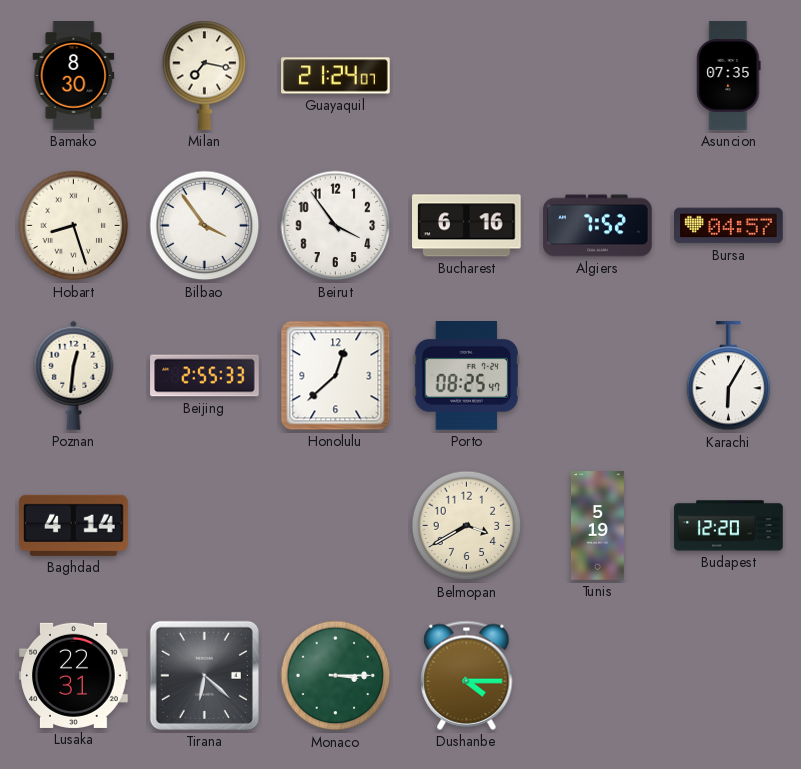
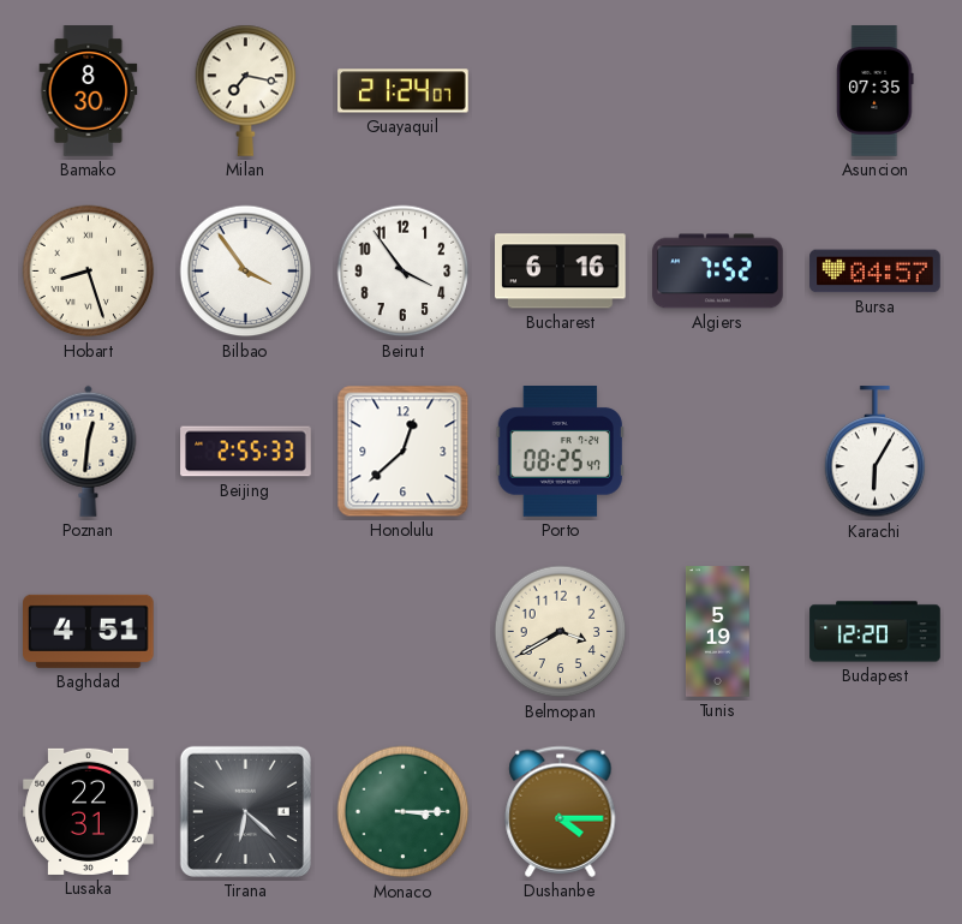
Baghdad: 4:14 -> 4:51 (89, 631)
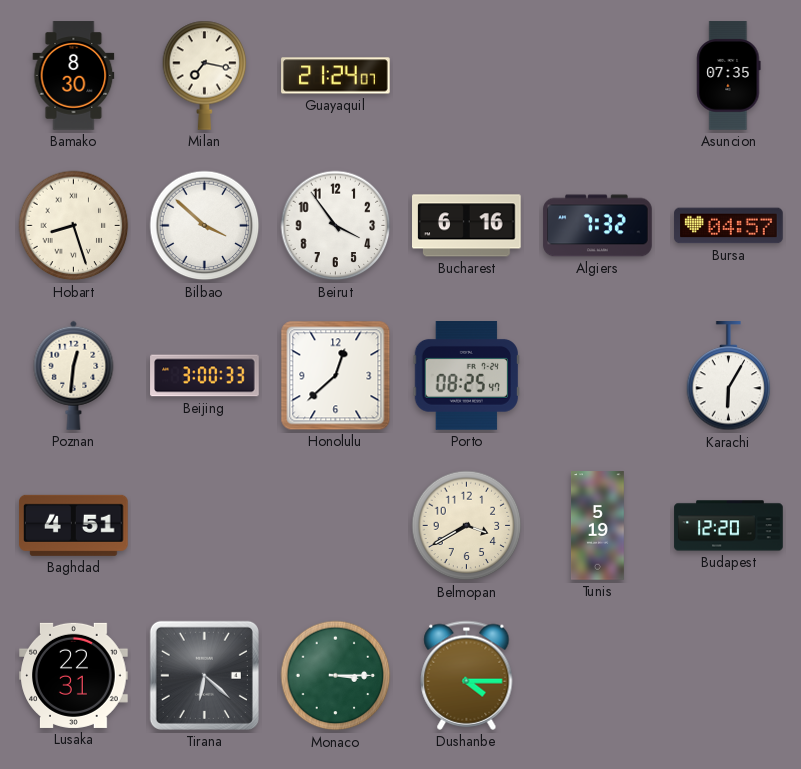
Bilbao: 3:54 -> 3:52 (205, 226)
Algiers: 7:52 -> 7:32 (598, 226)
Beijing: 2:55 -> 3:00 (205, 376)
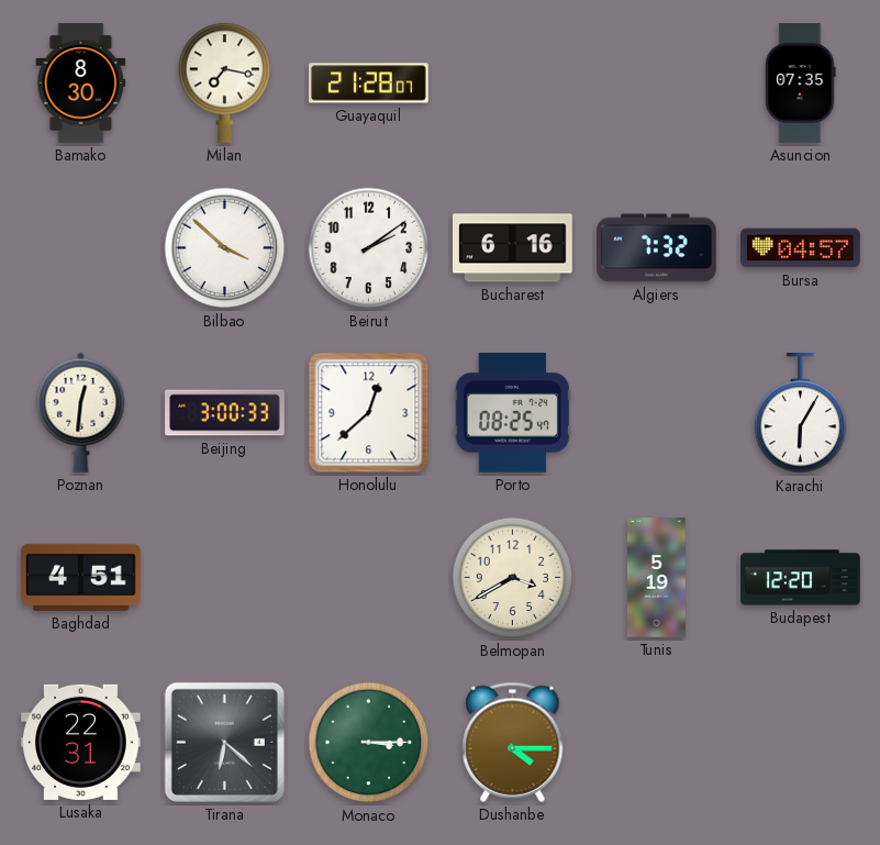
Guayaquil: 21:24 -> 21:28 (369, 84)
Hobart: 8:27 -> none (74, 226)
Beirut: 3:54 -> 2:09 (369, 248)
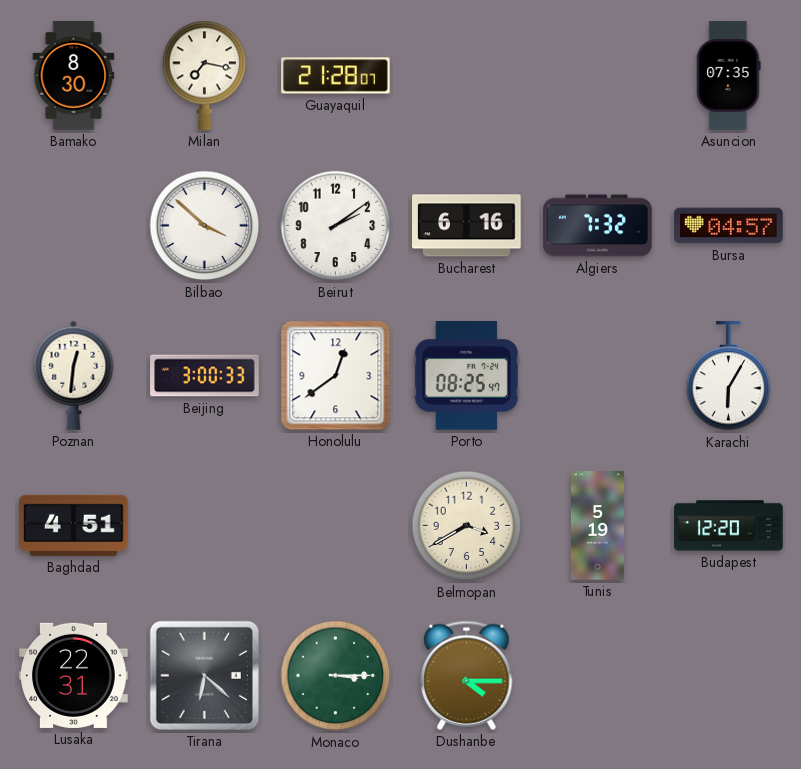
Honolulu: 12:38 -> 12:39 (336, 376)
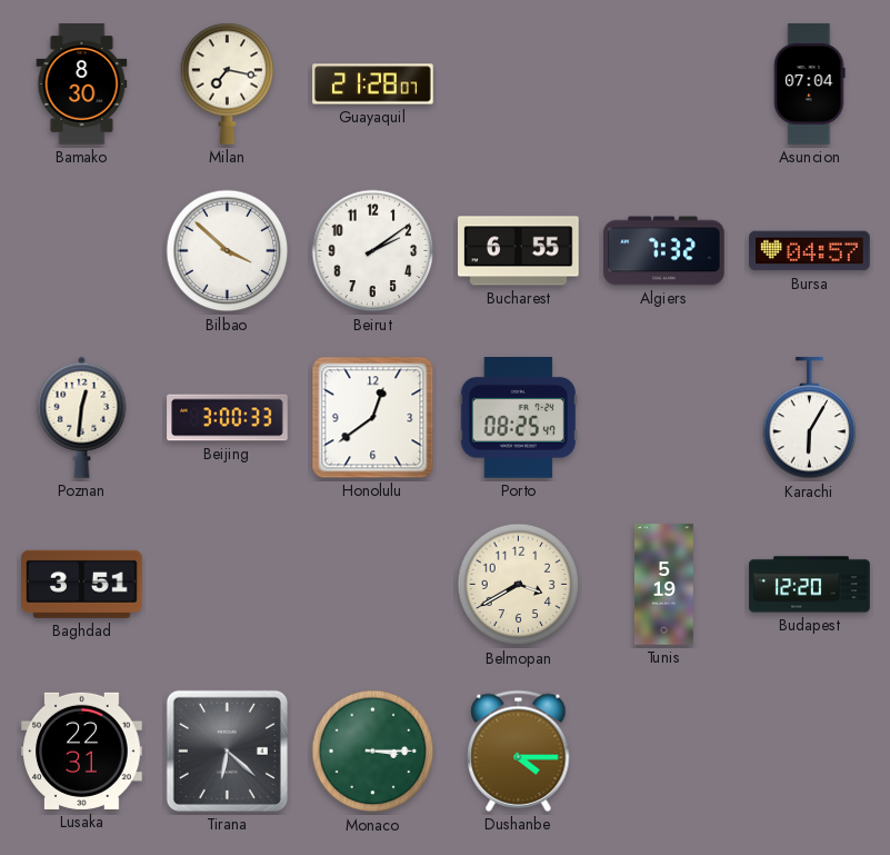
Asuncion: 07:35 -> 07:04 (810, 84)
Bucharest: 6:16 -> 6:55 (519, 251)
Baghdad: 4:51 -> 3:51 (82, 584)
